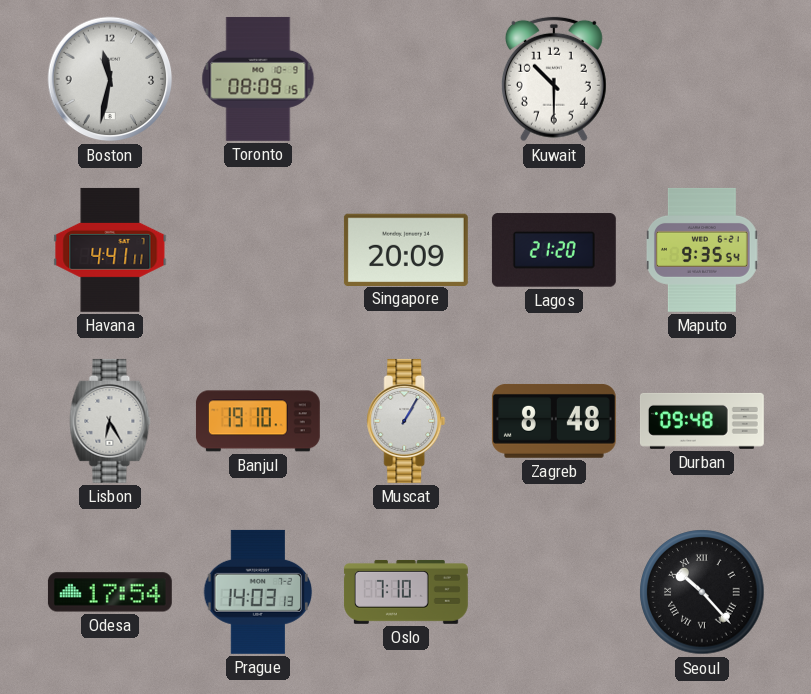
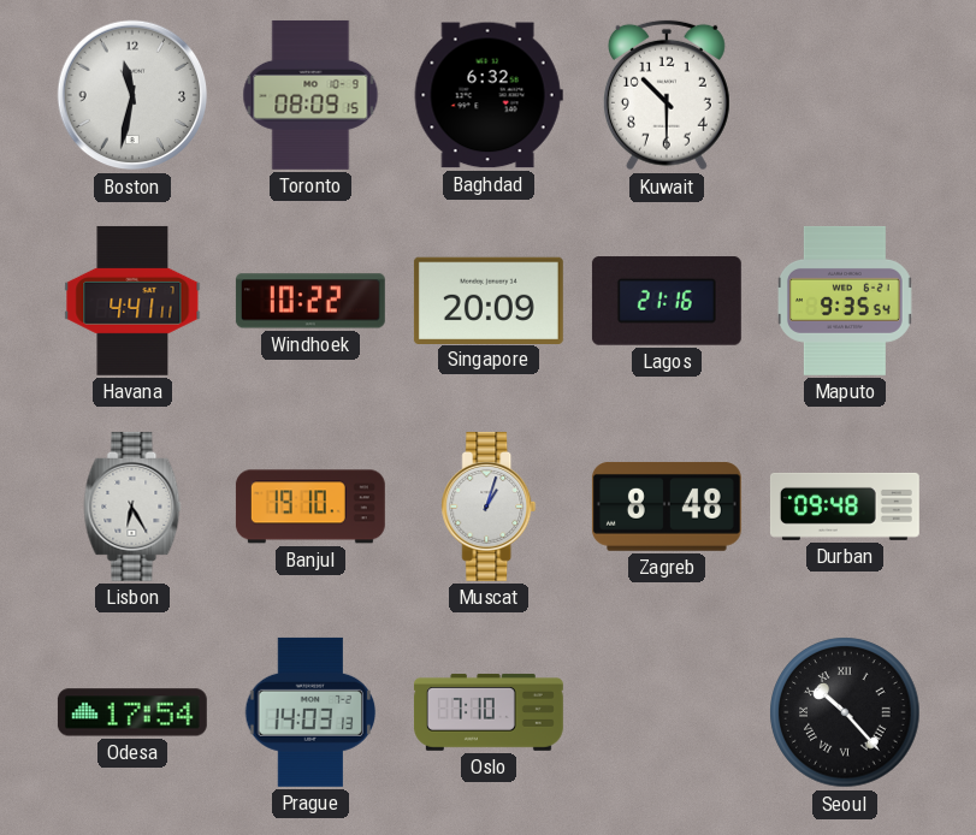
Baghdad: none -> 6:32 (489, 95)
Windhoek: none -> 10:22 (310, 301)
Lagos: 21:20 -> 21:16 (667, 301)
Muscat: 1:05 -> 1:03 (489, 507)
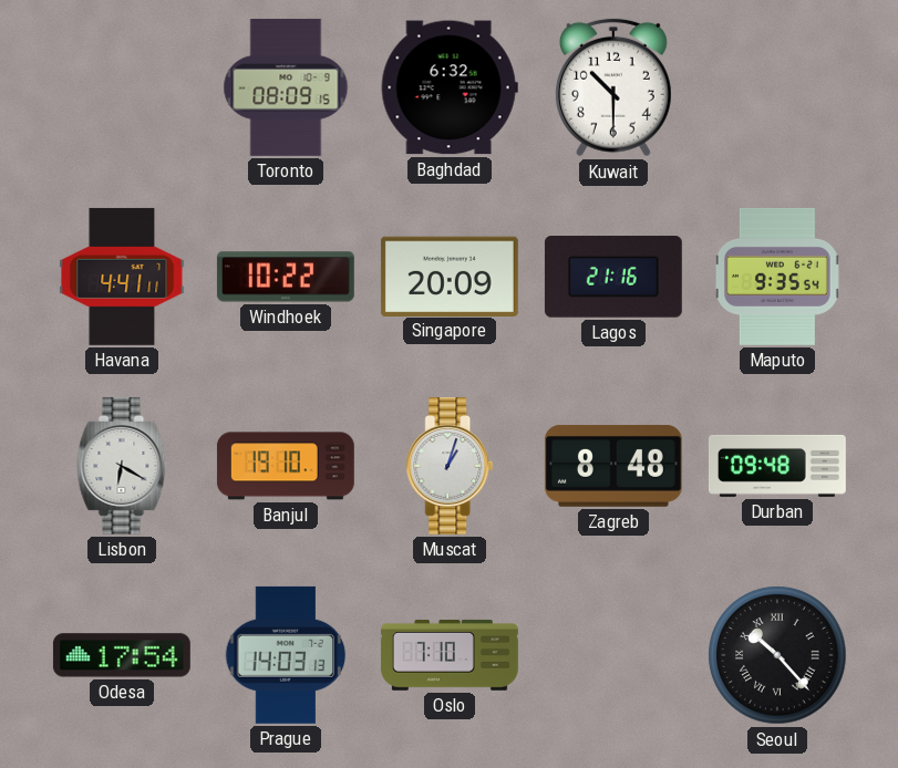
Boston: 11:32 -> none (132, 95)
Lisbon: 6:25 -> 6:20 (122, 466)
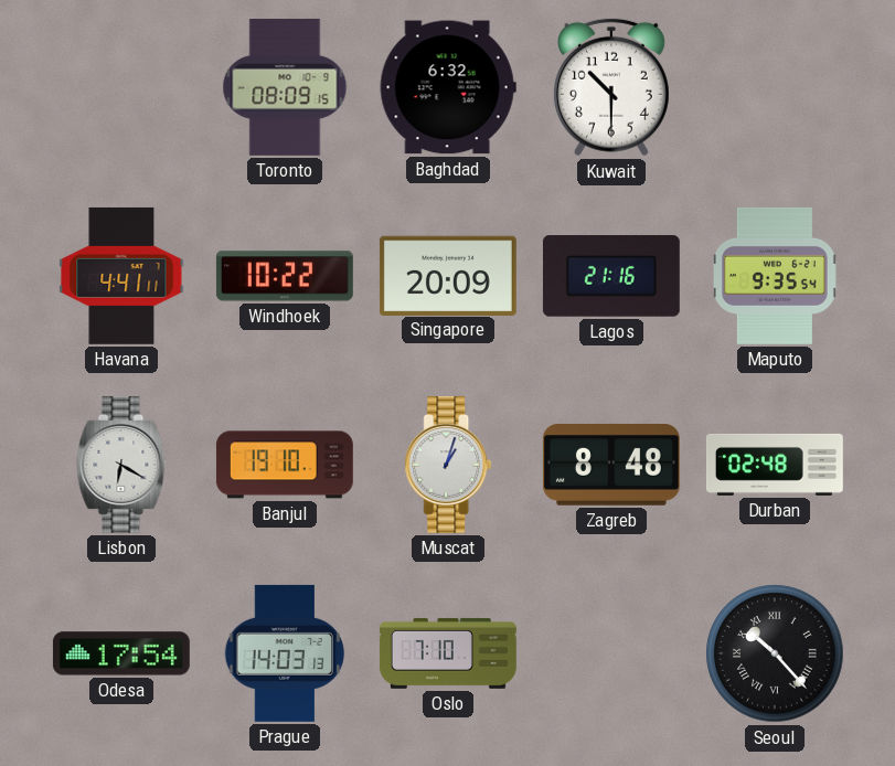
Durban: 09:48 -> 02:48 (775, 465)
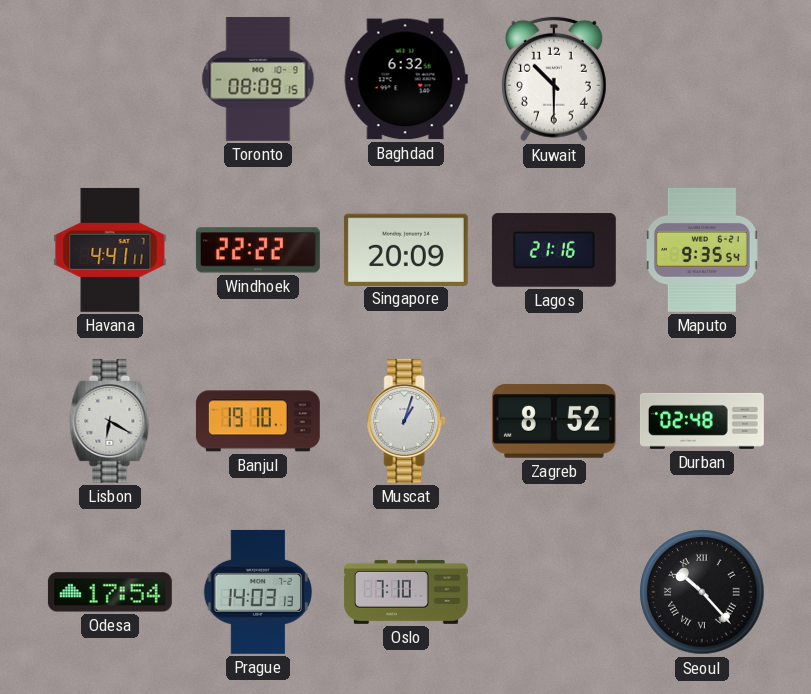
Windhoek: 10:22 -> 22:22 (258, 250)
Zagreb: 8:48 -> 8:52 (554, 421)
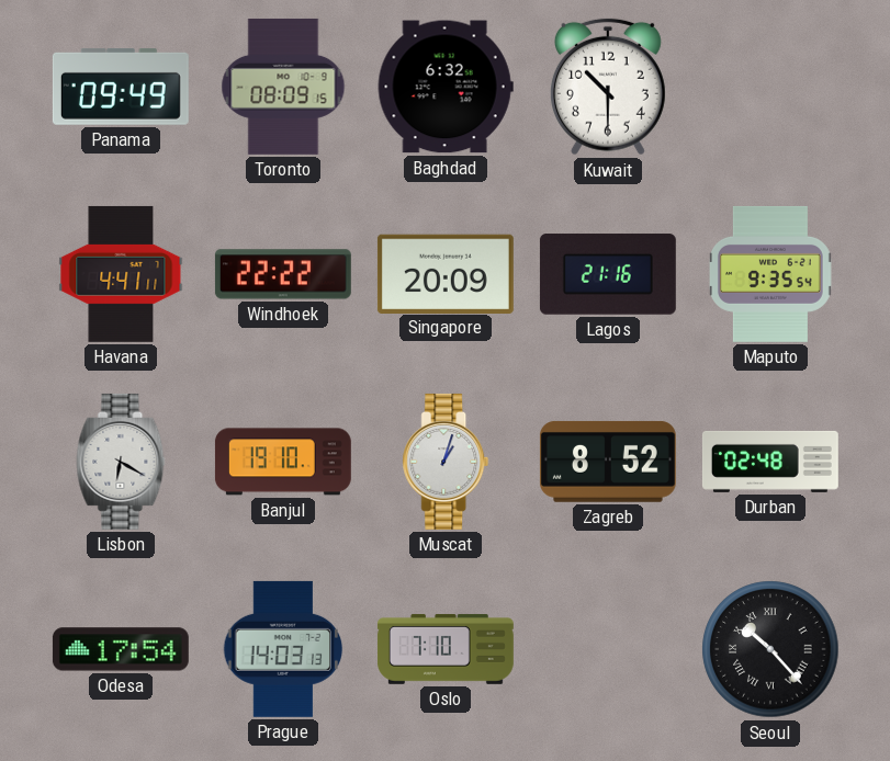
Panama: none -> 09:49 (121, 87)
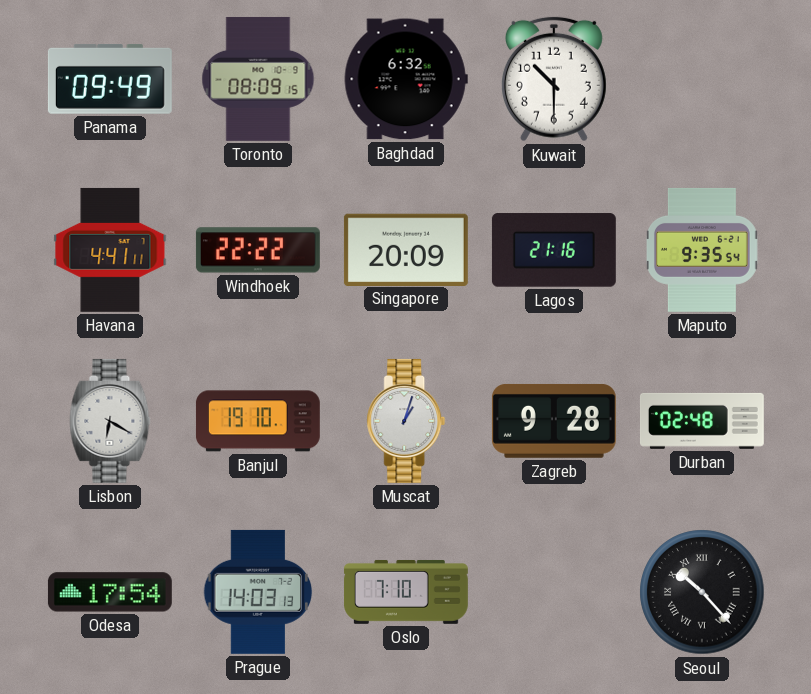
Zagreb: 8:52 -> 9:28 (554, 421)
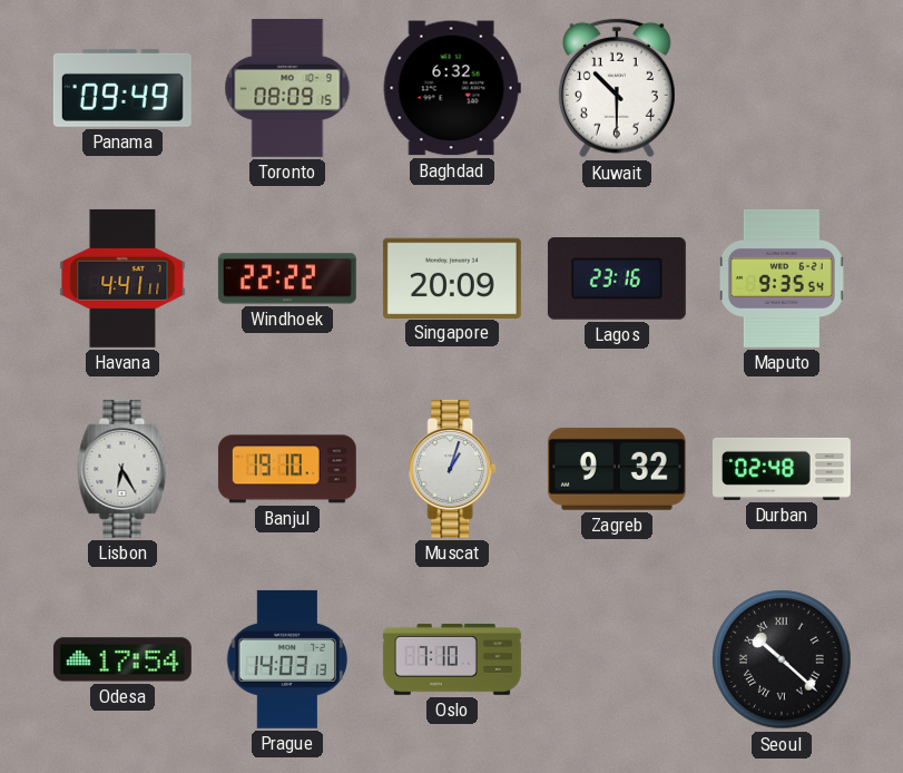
Lagos: 21:16 -> 23:16 (617, 278)
Lisbon: 6:20 -> 6:25 (122, 469)
Zagreb: 9:28 -> 9:32 (617, 469)
Seoul: 10:23 -> 10:22 (782, 659)
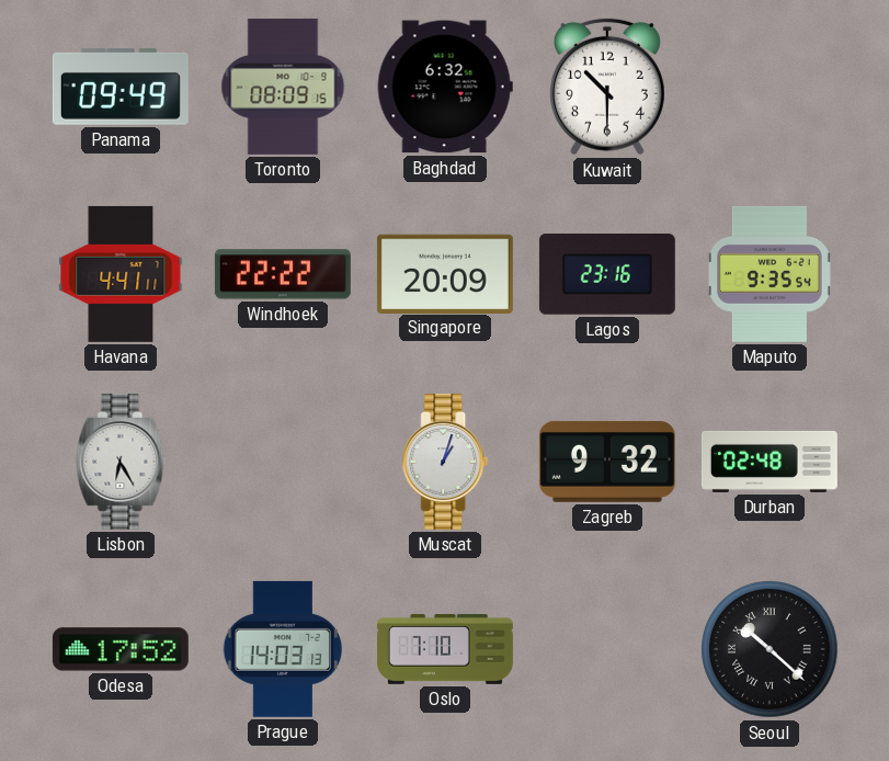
Banjul: 19:10 -> none (287, 469)
Odesa: 17:54 -> 17:52 (121, 649)
